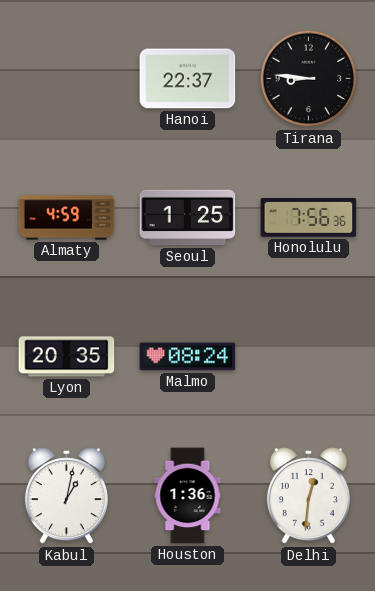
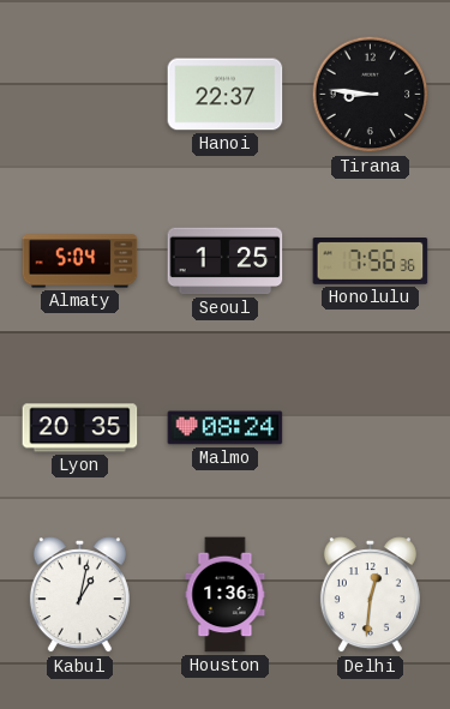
Almaty: 4:59 -> 5:04 (80, 262)
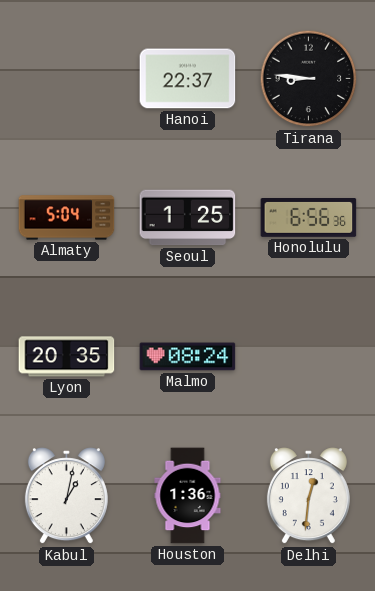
Honolulu: 7:56 -> 6:56 (309, 218)
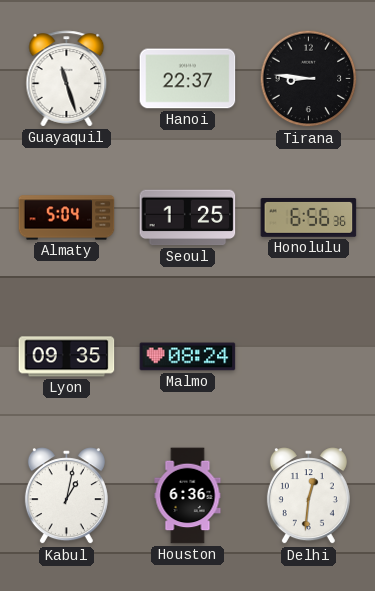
Guayaquil: none -> 11:27 (67, 79)
Lyon: 20:35 -> 09:35 (67, 357)
Houston: 1:36 -> 6:36 (188, 496)
